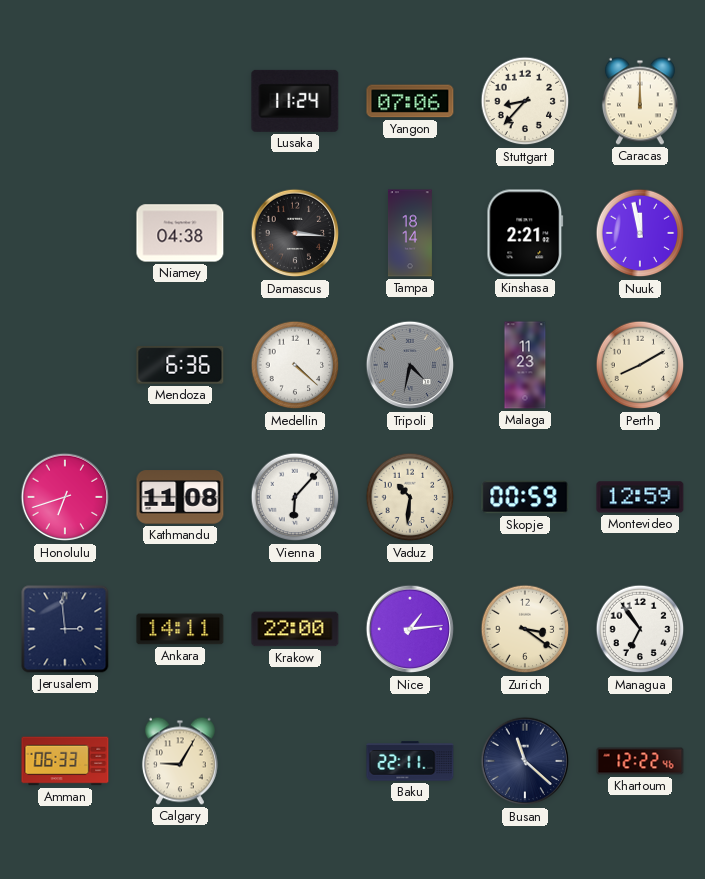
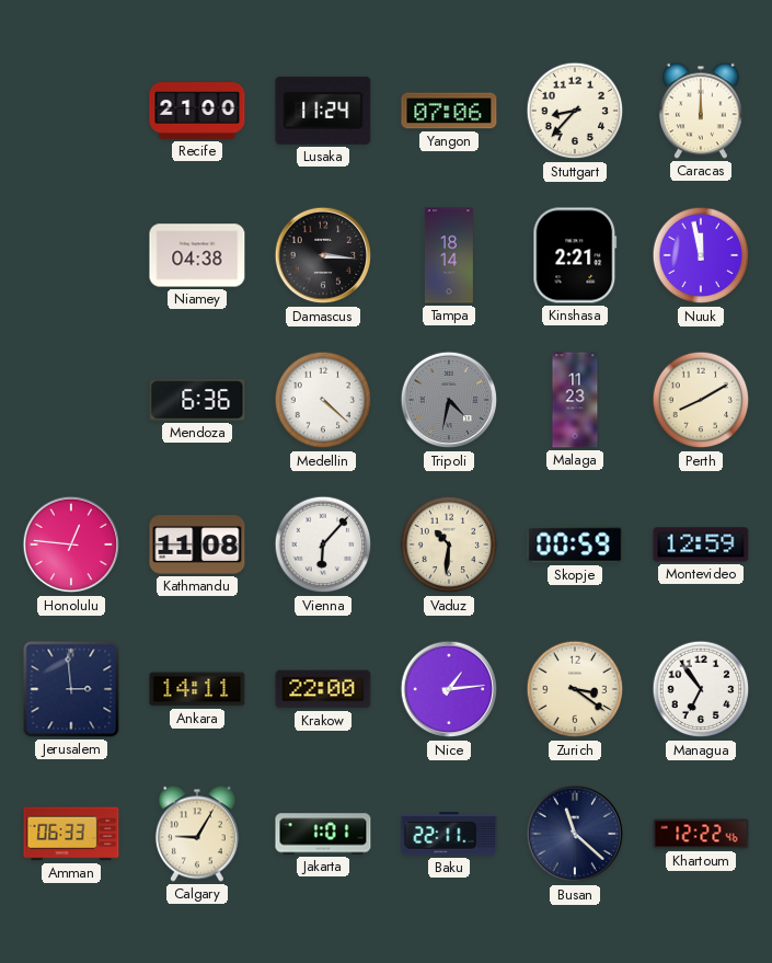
Recife: none -> 21:00 (197, 112)
Honolulu: 6:42 -> 12:46 (71, 544)
Jakarta: none -> 1:01 (323, 834)
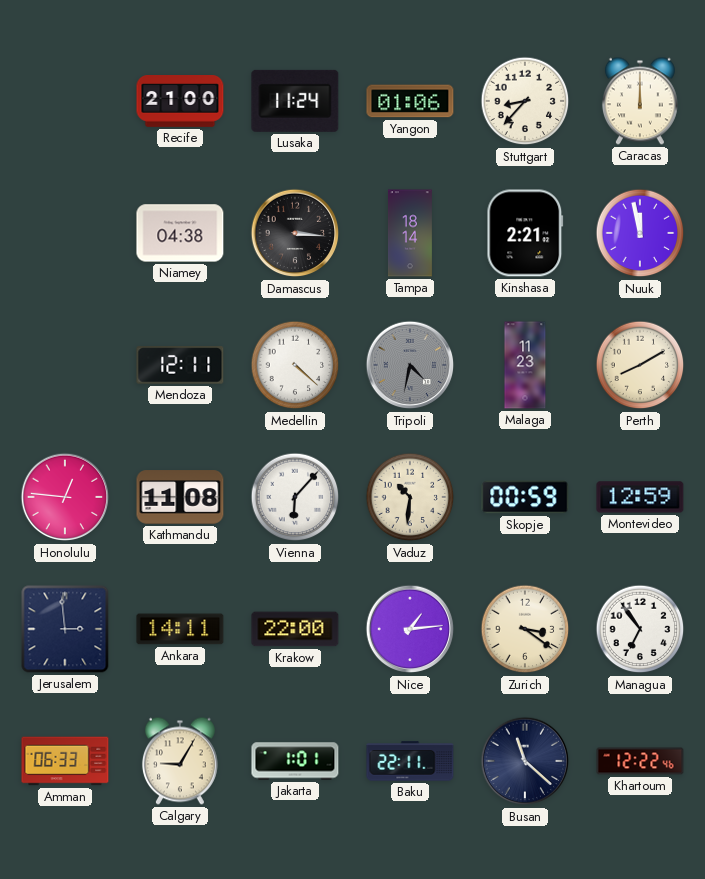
Yangon: 07:06 -> 01:06 (410, 101)
Mendoza: 6:36 -> 12:11 (180, 365)
